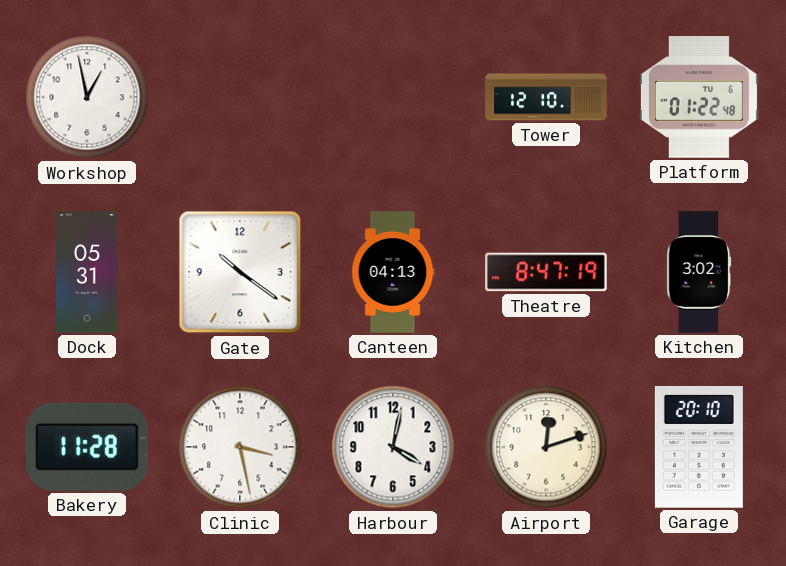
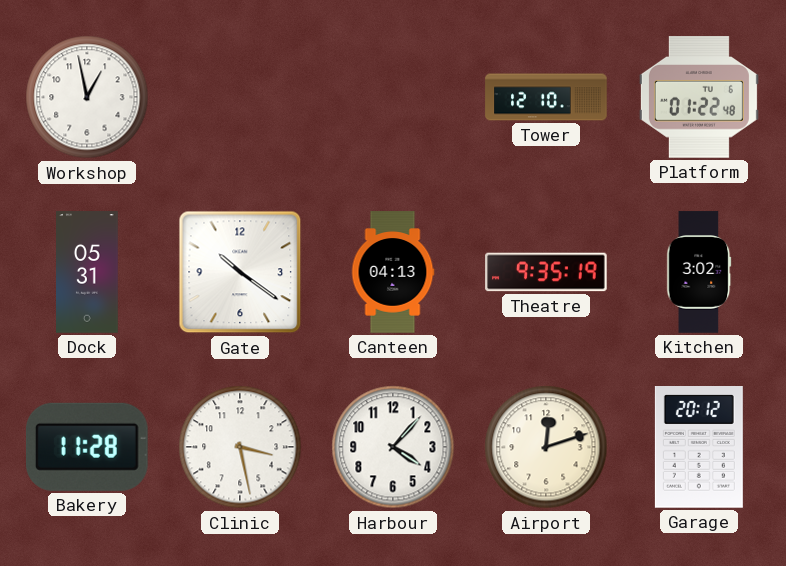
Theatre: 8:47 -> 9:35 (546, 272)
Harbour: 4:02 -> 4:07 (393, 447)
Garage: 20:10 -> 20:12 (699, 448)
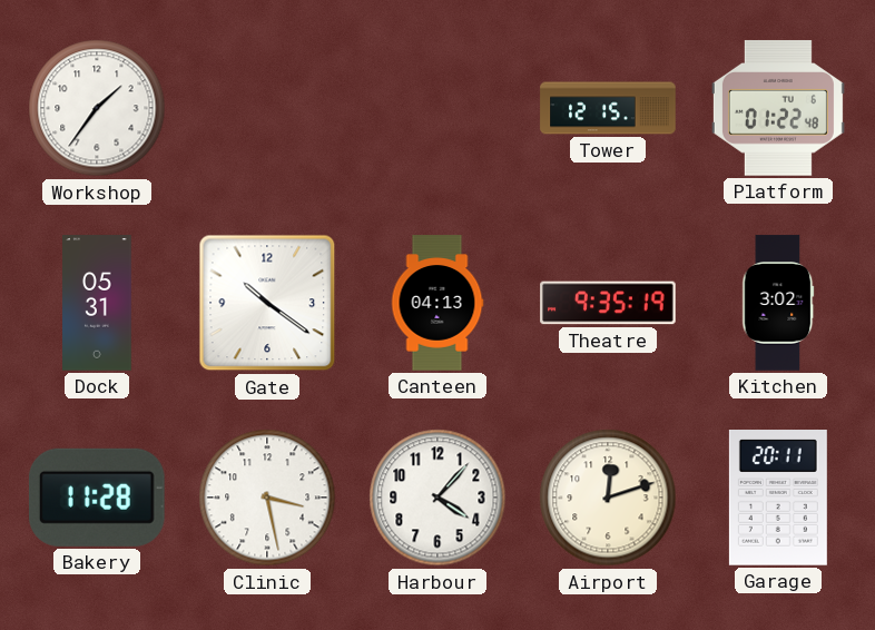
Workshop: 12:58 -> 1:36 (97, 108)
Tower: 12:10 -> 12:15 (608, 108)
Garage: 20:12 -> 20:11 (778, 499)
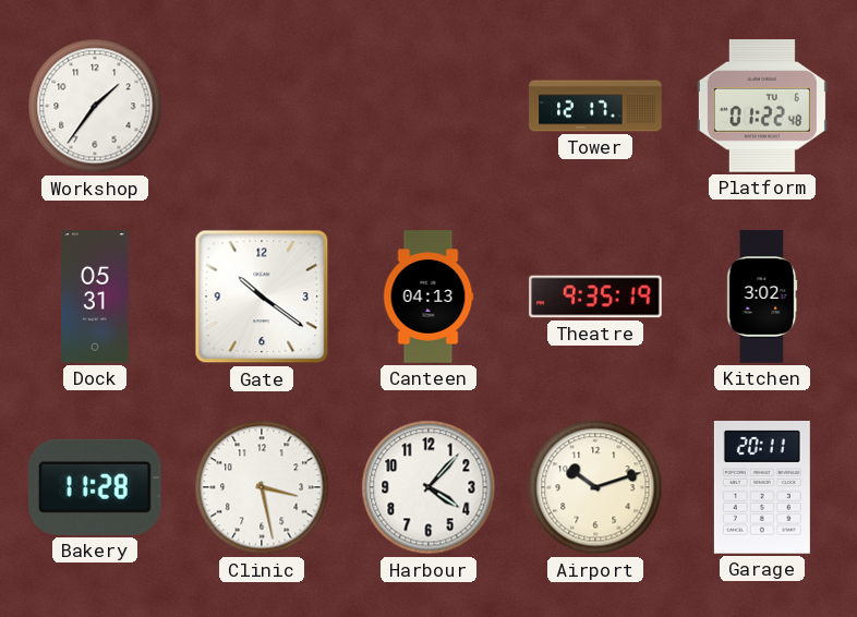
Tower: 12:15 -> 12:17 (595, 106)
Airport: 12:12 -> 10:12 (595, 487)
